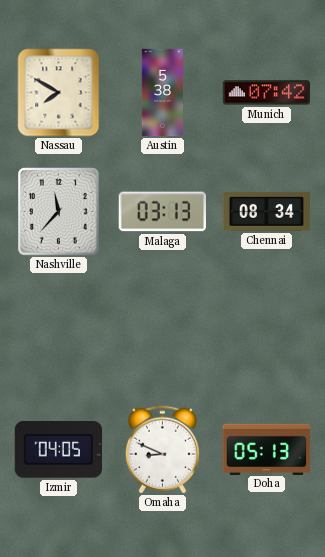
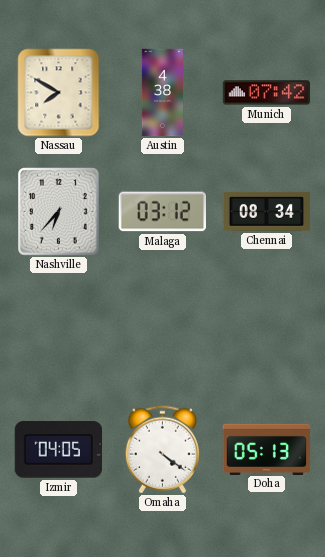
Austin: 5:38 -> 4:38 (163, 93)
Nashville: 11:37 -> 6:37 (59, 212)
Malaga: 03:13 -> 03:12 (162, 212)
Omaha: 8:49 -> 4:21 (162, 450)
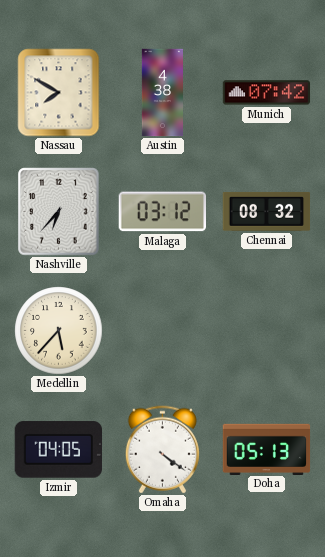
Chennai: 08:34 -> 08:32 (267, 211)
Medellin: none -> 5:37 (59, 331)
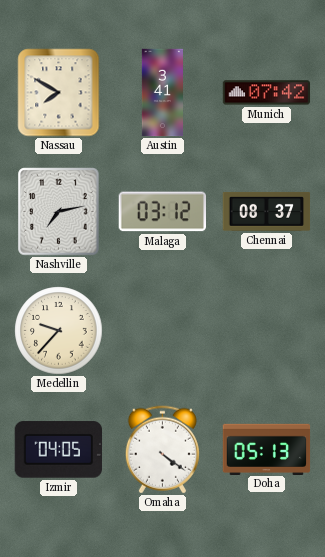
Austin: 4:38 -> 3:41 (163, 93)
Nashville: 6:37 -> 7:13 (59, 212)
Chennai: 08:32 -> 08:37 (267, 211)
Medellin: 5:37 -> 9:37 (59, 331)
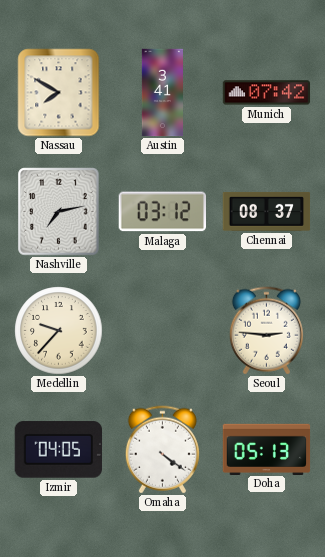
Seoul: none -> 2:46 (266, 331)
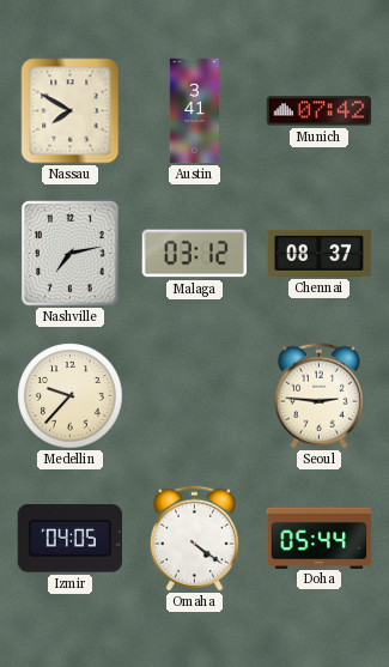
Doha: 05:13 -> 05:44 (320, 538)
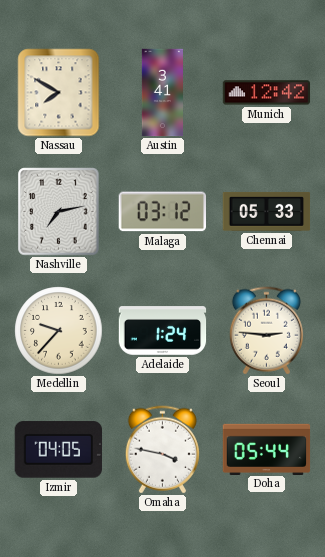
Munich: 07:42 -> 12:42 (267, 93)
Chennai: 08:37 -> 05:33 (267, 211)
Adelaide: none -> 1:24 (163, 331)
Omaha: 4:21 -> 3:47 (162, 450)
